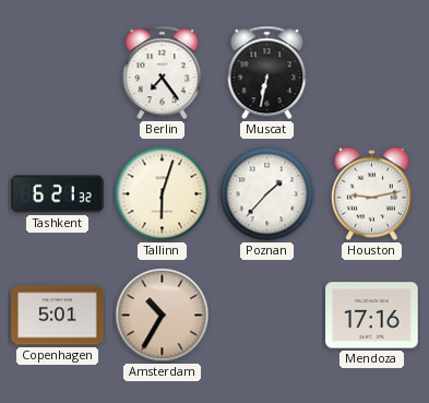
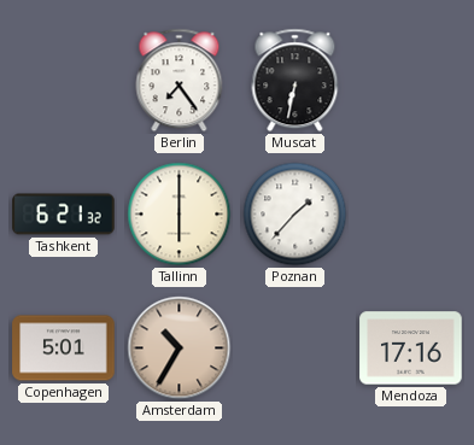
Tallinn: 6:03 -> 6:00 (180, 215)
Houston: 9:13 -> none (371, 194)
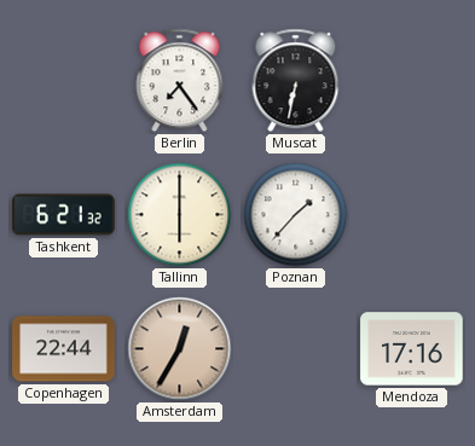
Copenhagen: 5:01 -> 22:44 (64, 349)
Amsterdam: 10:35 -> 12:35 (180, 349)
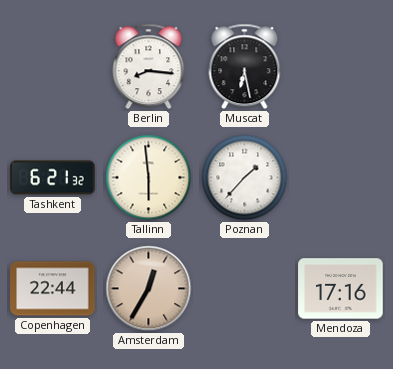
Berlin: 7:24 -> 8:16 (149, 67)
Muscat: 6:32 -> 6:28 (245, 67)
Tallinn: 6:00 -> 5:59 (149, 178)
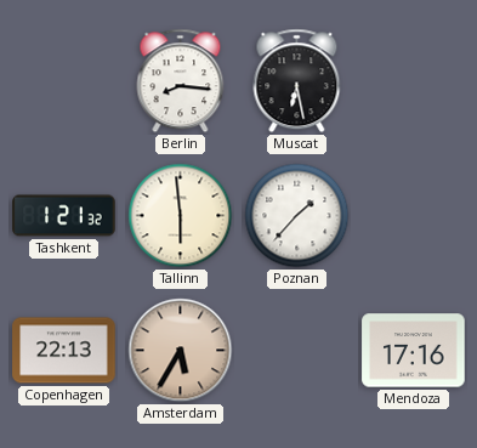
Tashkent: 6:21 -> 1:21 (64, 216)
Copenhagen: 22:44 -> 22:13 (64, 351)
Amsterdam: 12:35 -> 5:35 (181, 351)
